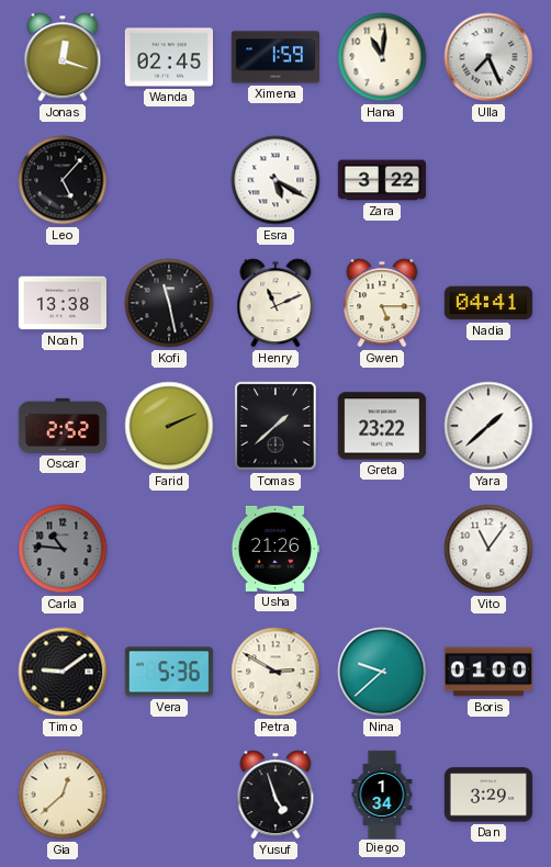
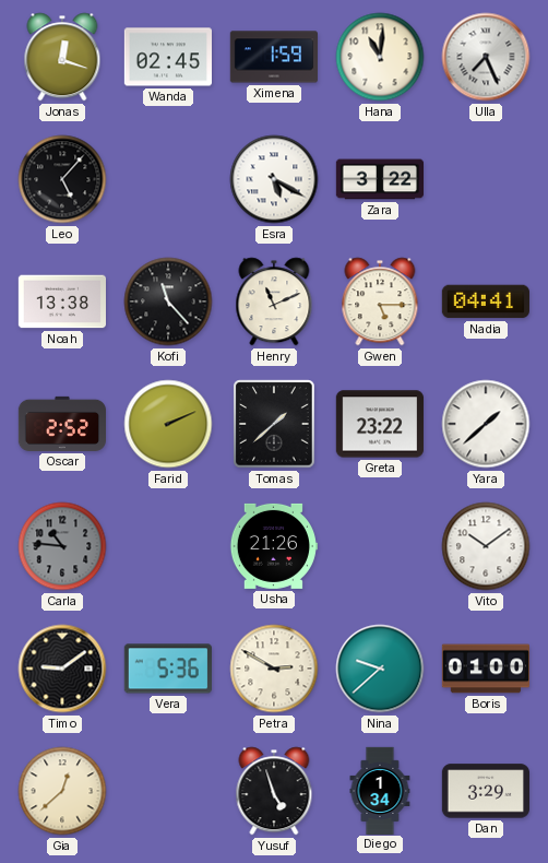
Kofi: 11:28 -> 11:23 (168, 302)
Vito: 11:06 -> 10:09 (486, 546)
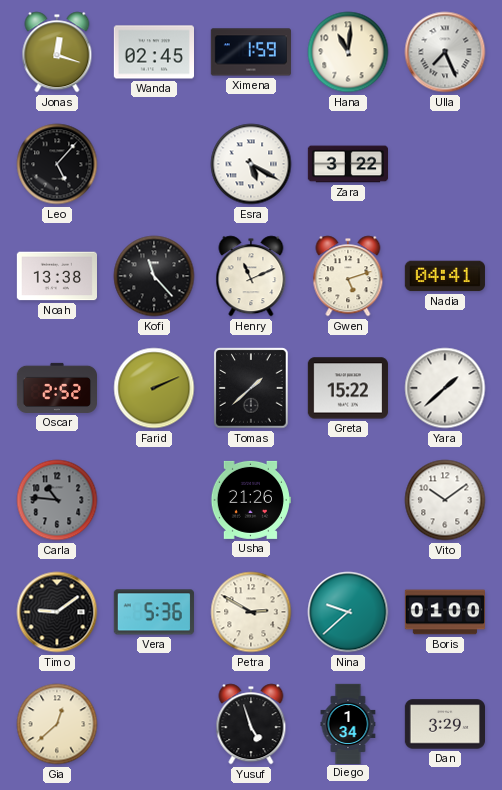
Gwen: 5:15 -> 5:12 (348, 276)
Greta: 23:22 -> 15:22 (348, 388)
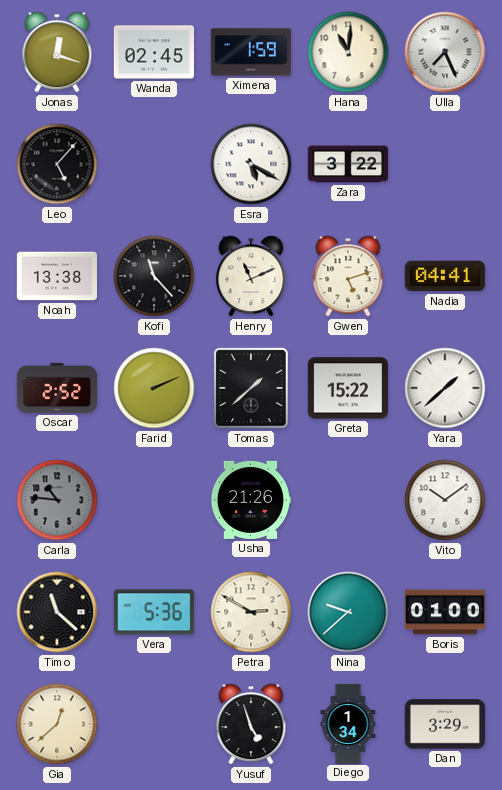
Timo: 9:09 -> 11:22 (57, 612)
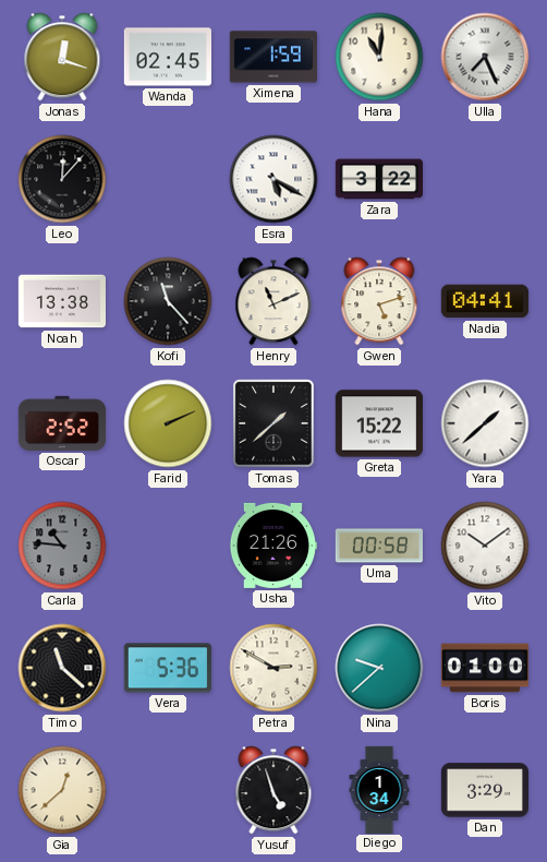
Leo: 5:07 -> 12:07 (62, 179)
Uma: none -> 00:58 (378, 546)
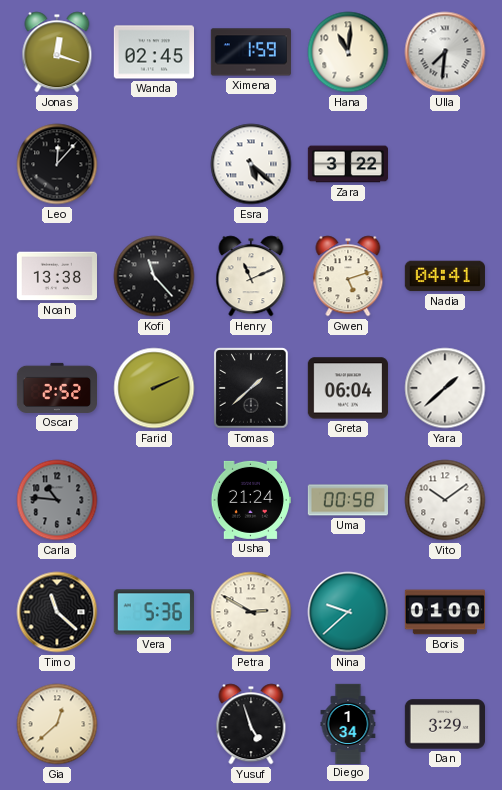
Ulla: 7:26 -> 7:31 (445, 52)
Esra: 5:20 -> 5:22 (251, 164)
Greta: 15:22 -> 06:04 (348, 388)
Usha: 21:26 -> 21:24 (250, 500)
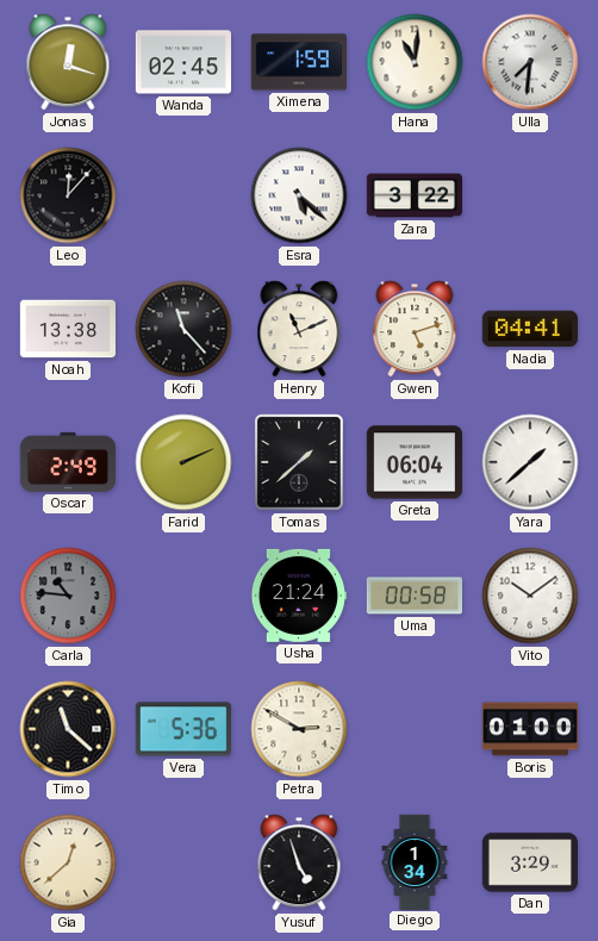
Oscar: 2:52 -> 2:49 (67, 462)
Nina: 9:38 -> none (348, 612)
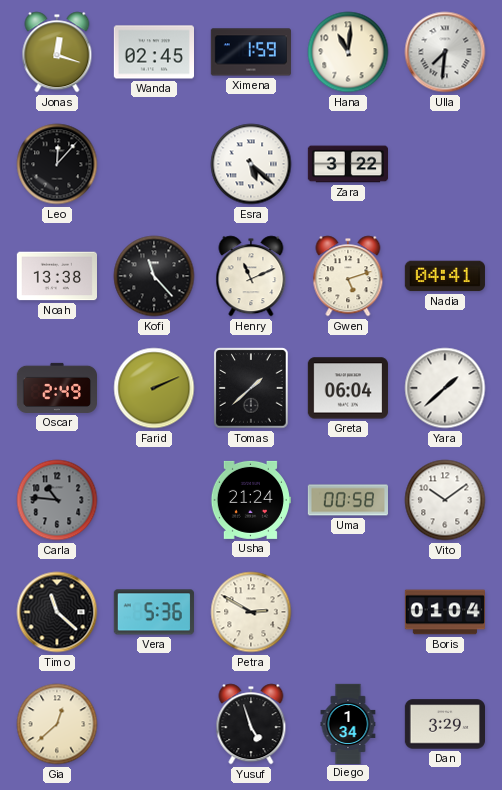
Boris: 01:00 -> 01:04 (444, 612)
